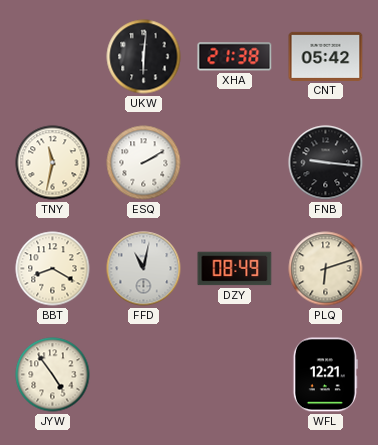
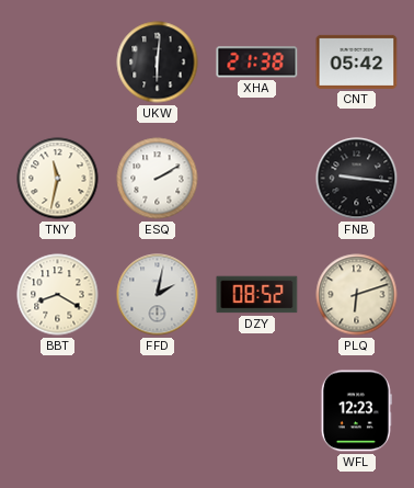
FFD: 11:02 -> 2:02 (158, 295)
DZY: 08:49 -> 08:52 (257, 295)
JYW: 4:54 -> none (53, 375)
WFL: 12:21 -> 12:23 (356, 411)
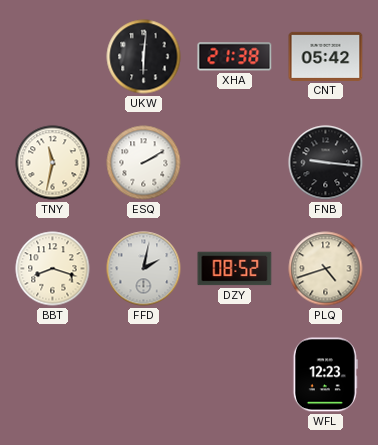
BBT: 8:20 -> 8:18 (53, 269)
PLQ: 6:12 -> 4:42 (326, 269)
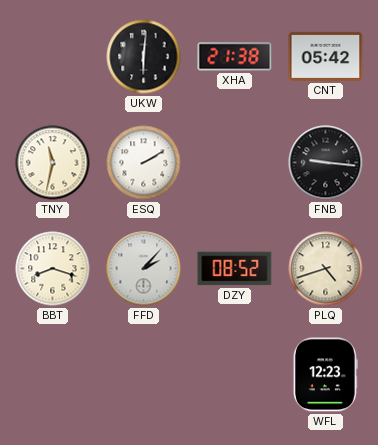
FFD: 2:02 -> 2:07 (144, 269)
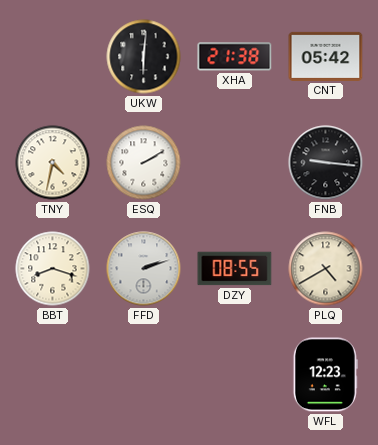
TNY: 11:32 -> 4:32 (53, 163)
FFD: 2:07 -> 2:12 (144, 269)
DZY: 08:52 -> 08:55 (235, 269)
PLQ: 4:42 -> 4:40 (326, 269)
